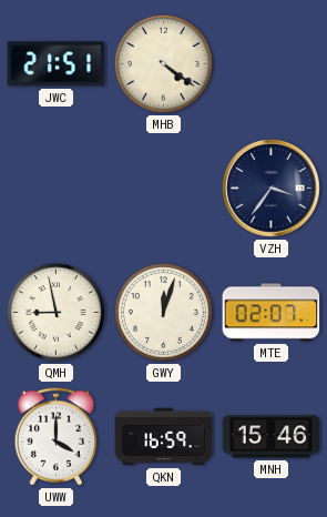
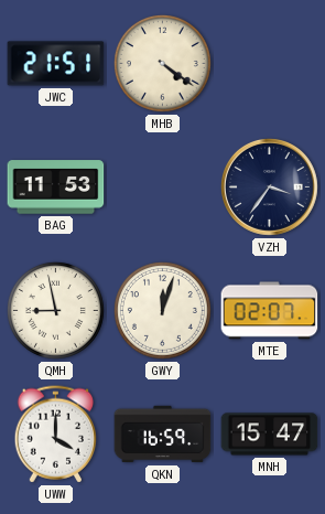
BAG: none -> 11:53 (56, 188)
MNH: 15:46 -> 15:47 (270, 435)
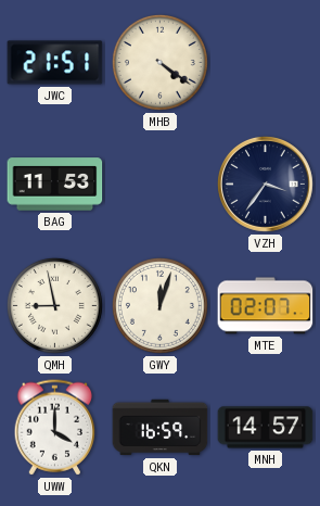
MNH: 15:47 -> 14:57 (266, 428)
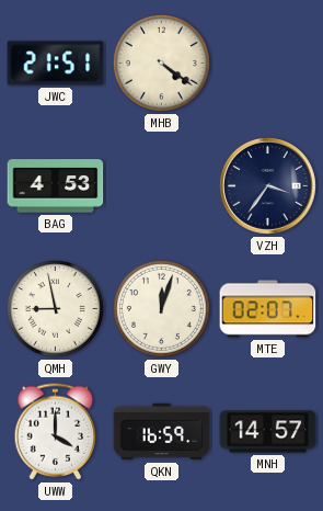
BAG: 11:53 -> 4:53 (56, 186)
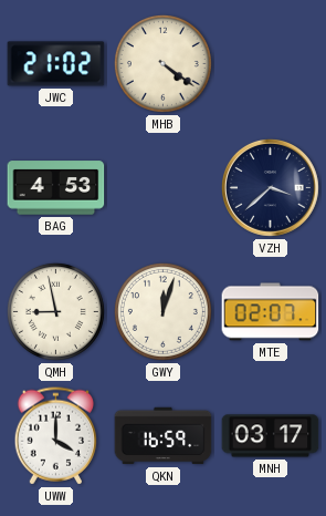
JWC: 21:51 -> 21:02 (56, 64)
VZH: 3:36 -> 3:38 (270, 187)
MNH: 14:57 -> 03:17 (271, 436)
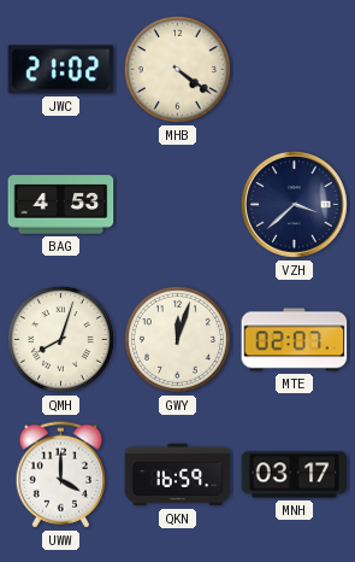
QMH: 8:58 -> 8:03 (60, 339)
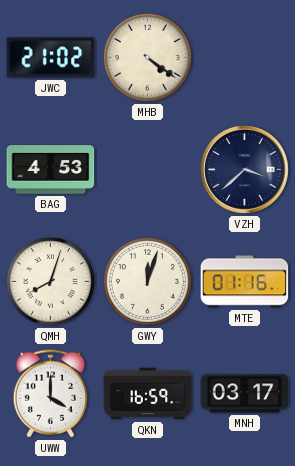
MTE: 02:07 -> 01:16 (245, 282)
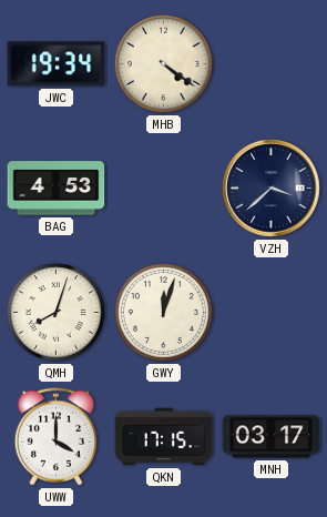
JWC: 21:02 -> 19:34 (57, 64)
MTE: 01:16 -> none (245, 282)
QKN: 16:59 -> 17:15 (164, 437)
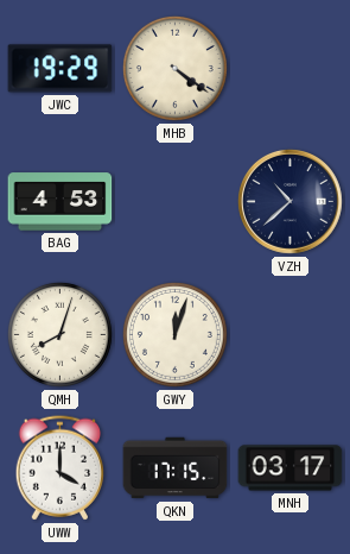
JWC: 19:34 -> 19:29 (61, 69)
VZH: 3:38 -> 10:38 (289, 201)
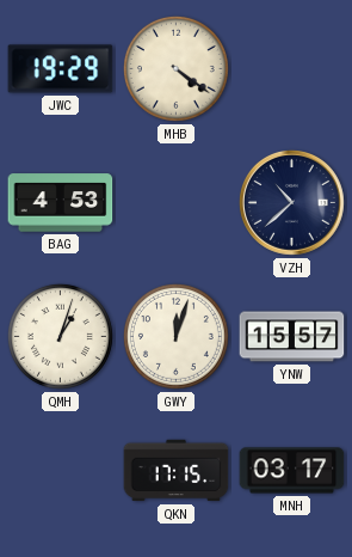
QMH: 8:03 -> 1:03 (60, 336)
YNW: none -> 15:57 (292, 337)
UWW: 4:00 -> none (61, 468)
